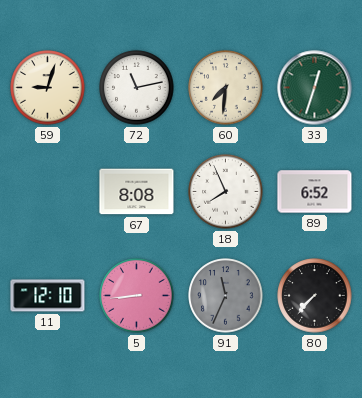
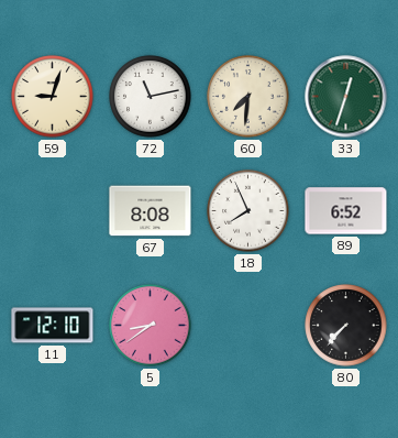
5: 8:44 -> 8:39 (151, 326)
91: 11:34 -> none (226, 296)
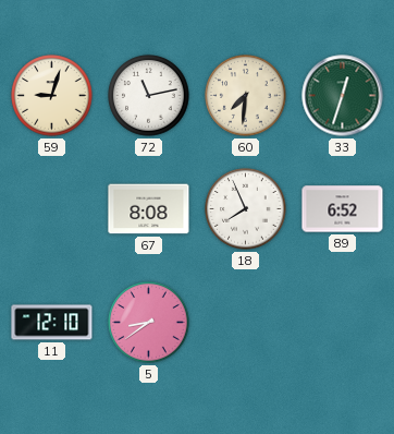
80: 7:37 -> none (346, 326)
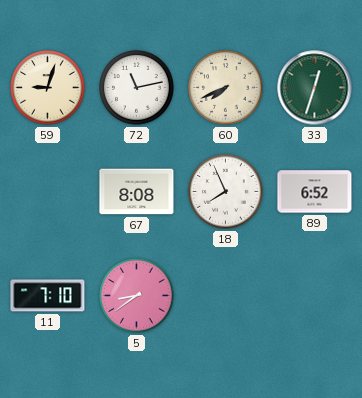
60: 7:31 -> 7:41 (226, 88)
11: 12:10 -> 7:10 (48, 296)
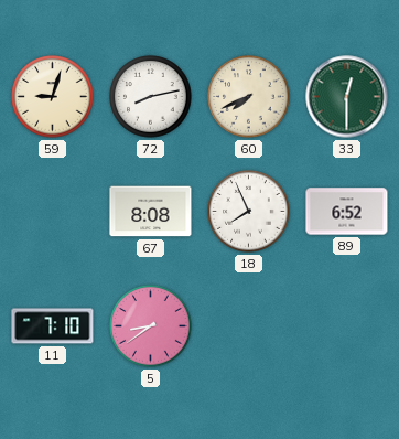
72: 11:13 -> 8:13 (151, 97)
33: 12:33 -> 12:30 (347, 97)
